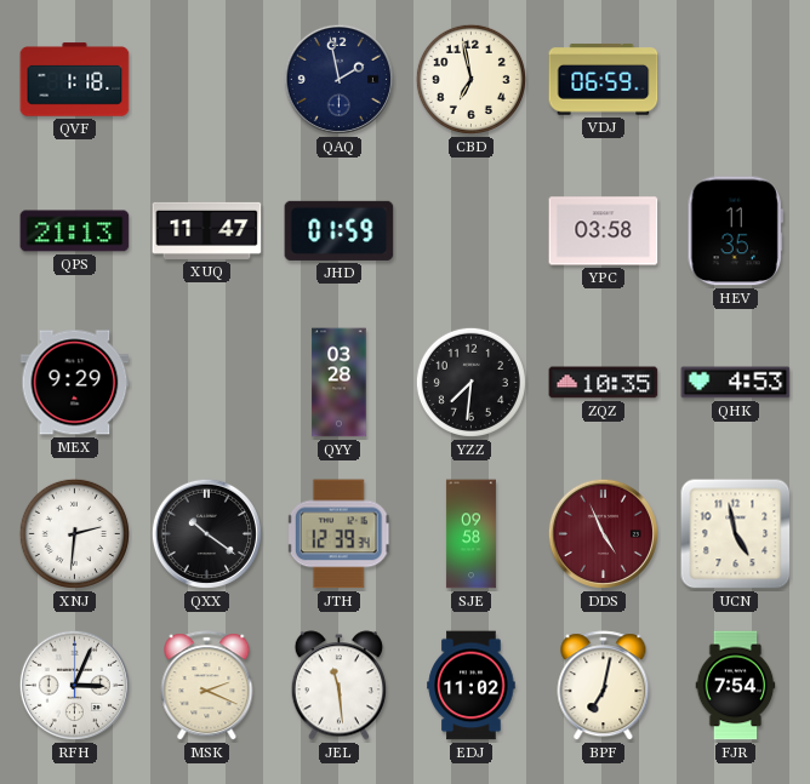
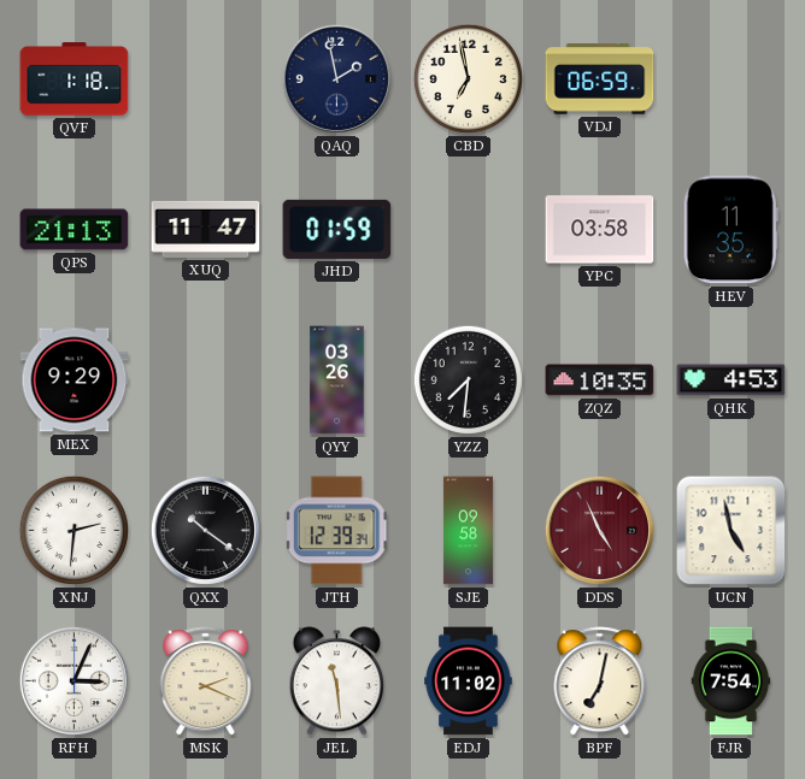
QYY: 03:28 -> 03:26 (337, 380)
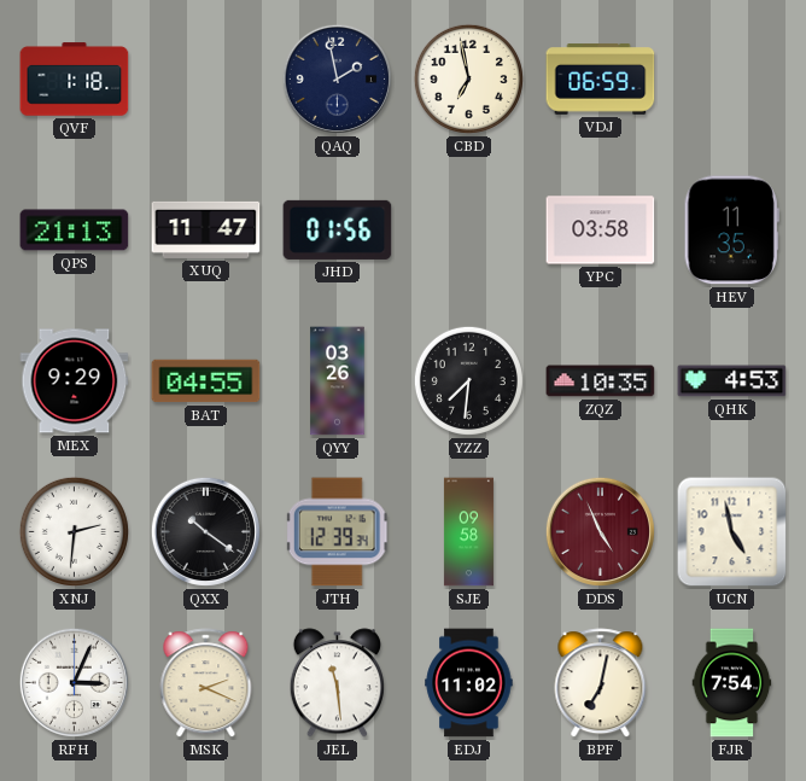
JHD: 01:59 -> 01:56 (338, 229)
BAT: none -> 04:55 (206, 381)
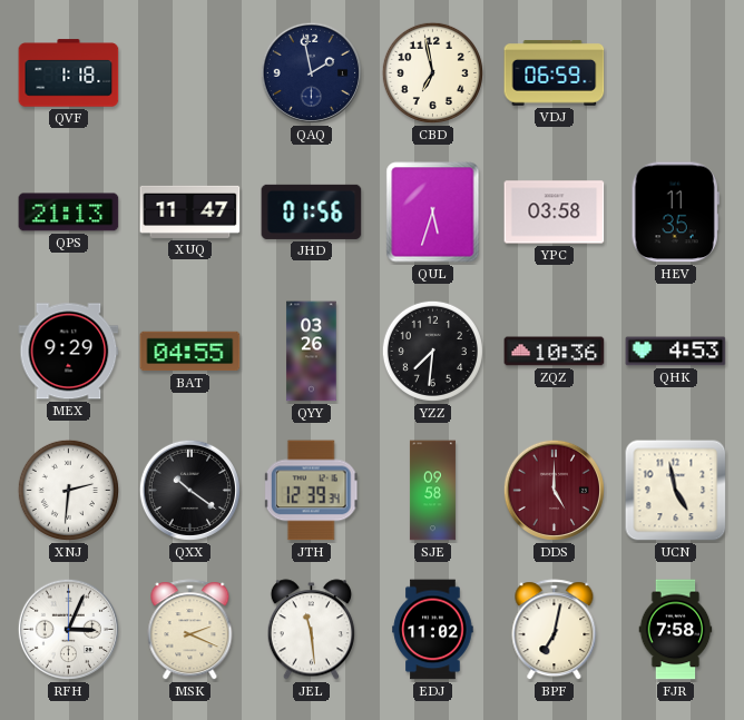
QUL: none -> 5:33 (433, 213)
ZQZ: 10:35 -> 10:36 (555, 352)
DDS: 4:56 -> 5:00 (554, 490)
FJR: 7:54 -> 7:58 (676, 630)
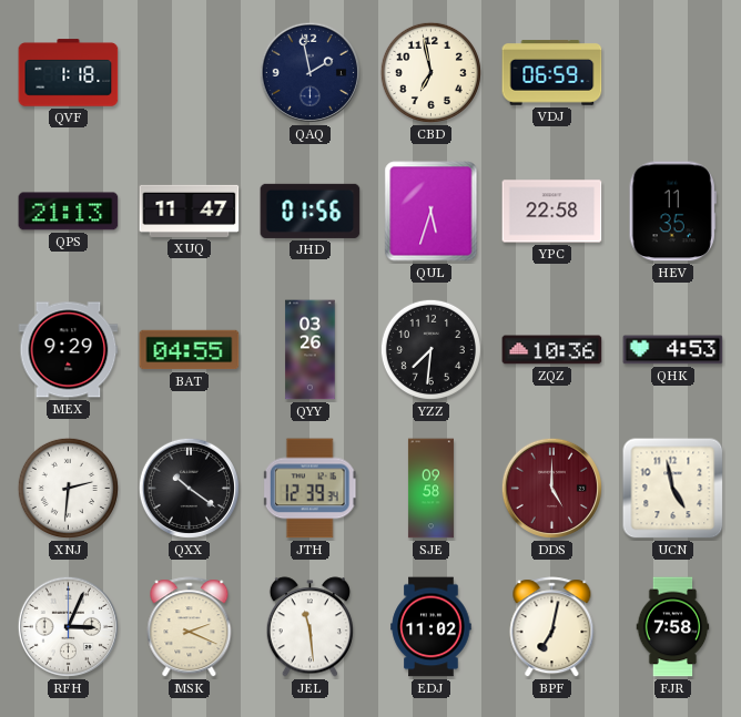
YPC: 03:58 -> 22:58 (552, 212)
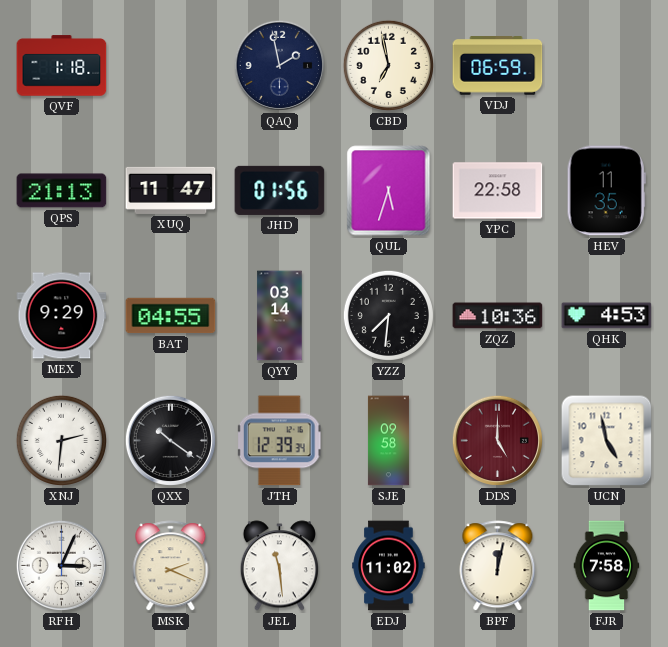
QYY: 03:26 -> 03:14 (280, 316)
BPF: 7:02 -> 12:02 (498, 566)
